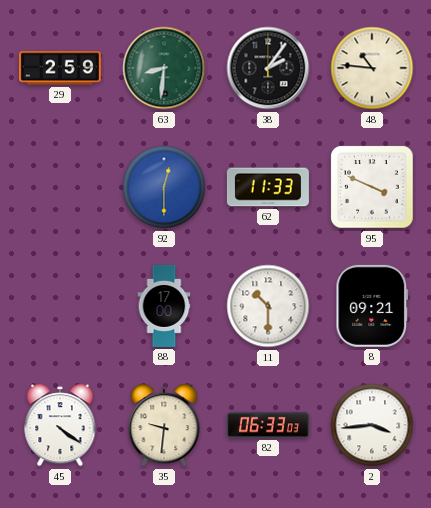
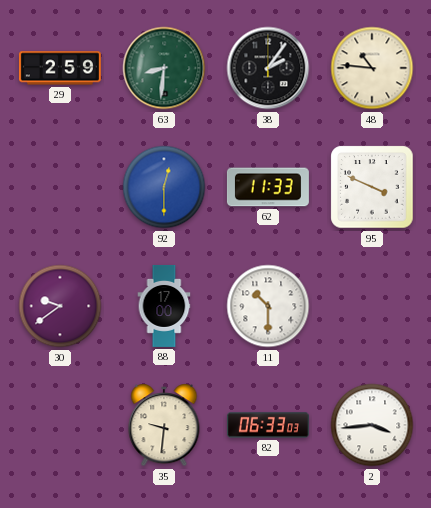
30: none -> 9:39 (60, 306)
8: 09:21 -> none (372, 306)
45: 4:21 -> none (60, 425)
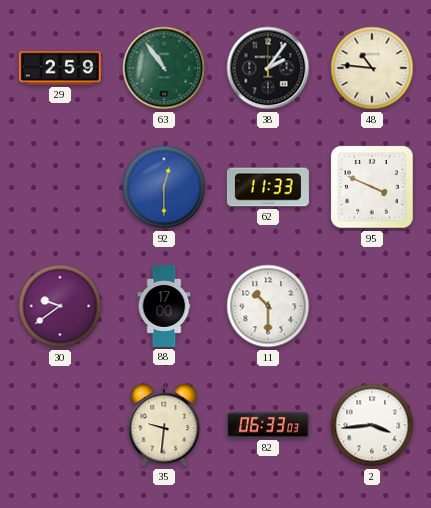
63: 8:31 -> 10:54 (164, 68)
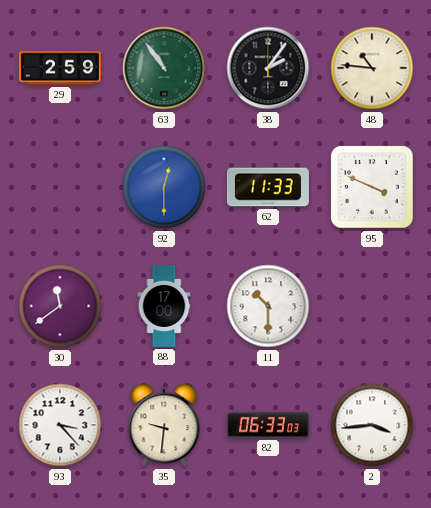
30: 9:39 -> 11:39 (60, 306)
93: none -> 3:23 (60, 425)
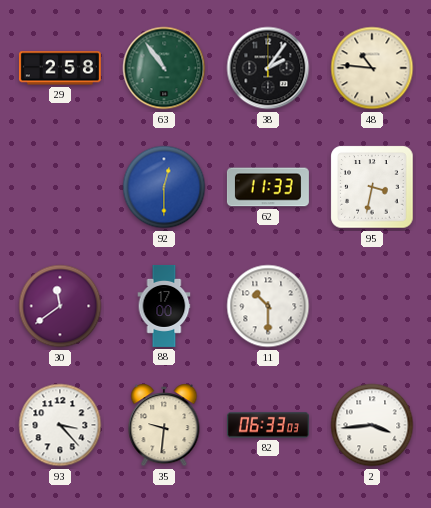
29: 2:59 -> 2:58 (60, 68)
95: 3:49 -> 3:32 (372, 187)
